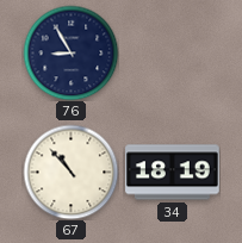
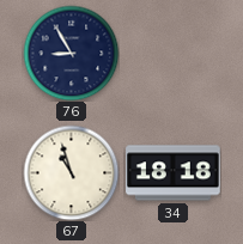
67: 10:53 -> 10:57 (71, 172)
34: 18:19 -> 18:18 (174, 173)
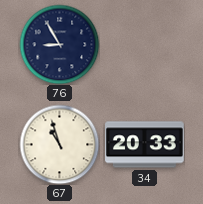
34: 18:18 -> 20:33 (145, 145)
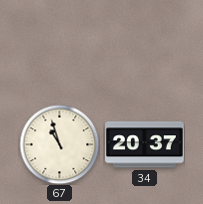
76: 8:55 -> none (59, 44)
34: 20:33 -> 20:37 (145, 145)
